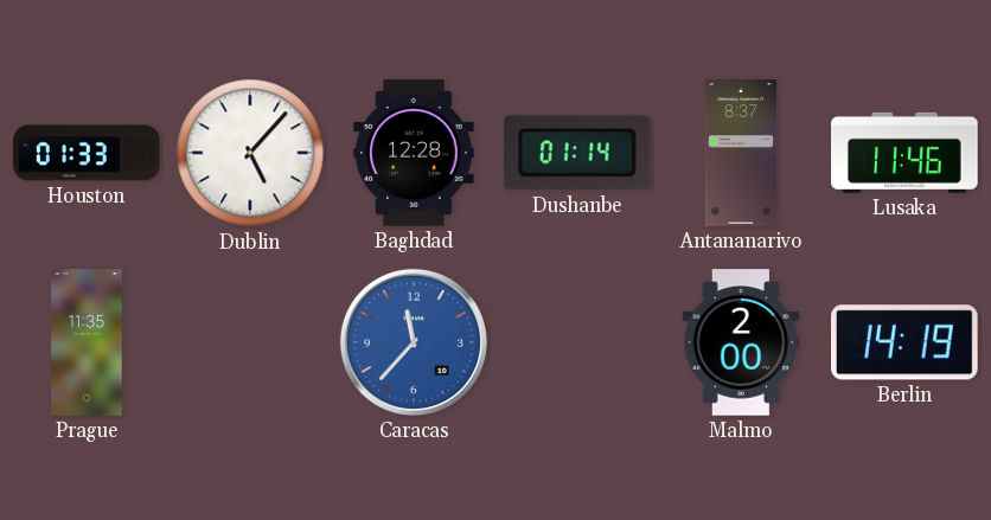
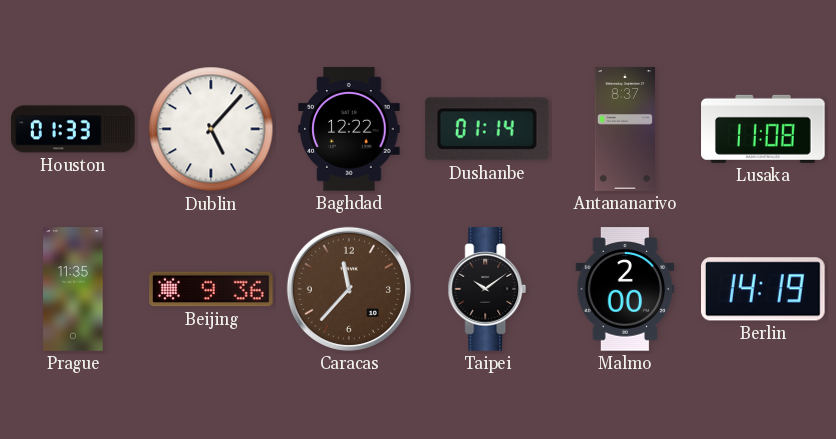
Baghdad: 12:28 -> 12:22 (349, 129)
Lusaka: 11:46 -> 11:08 (763, 129)
Beijing: none -> 9:36 (211, 289)
Caracas dial: blue -> brown (349, 289)
Taipei: none -> 10:09 (487, 289)
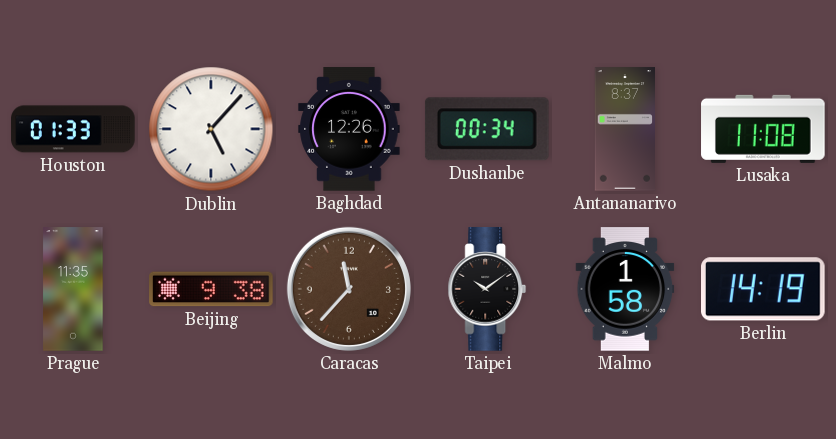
Baghdad: 12:22 -> 12:26 (349, 129)
Dushanbe: 01:14 -> 00:34 (487, 129)
Beijing: 9:36 -> 9:38 (211, 289)
Malmo: 2:00 -> 1:58 (625, 289)
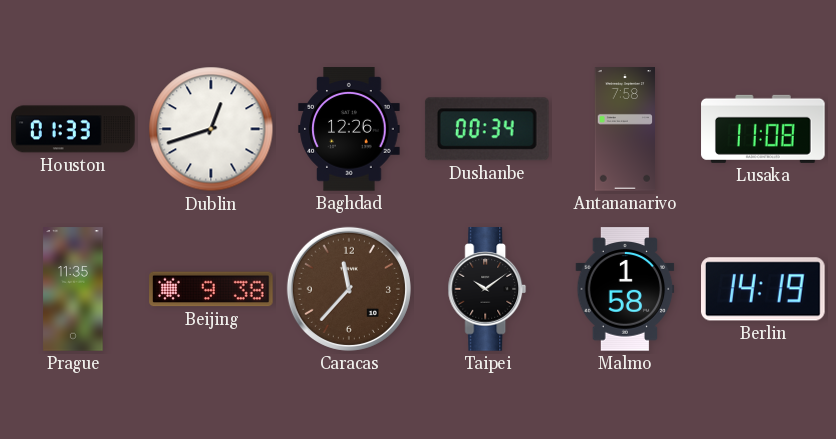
Dublin: 5:07 -> 12:42 (211, 129)
Antananarivo: 8:37 -> 7:58 (625, 129)
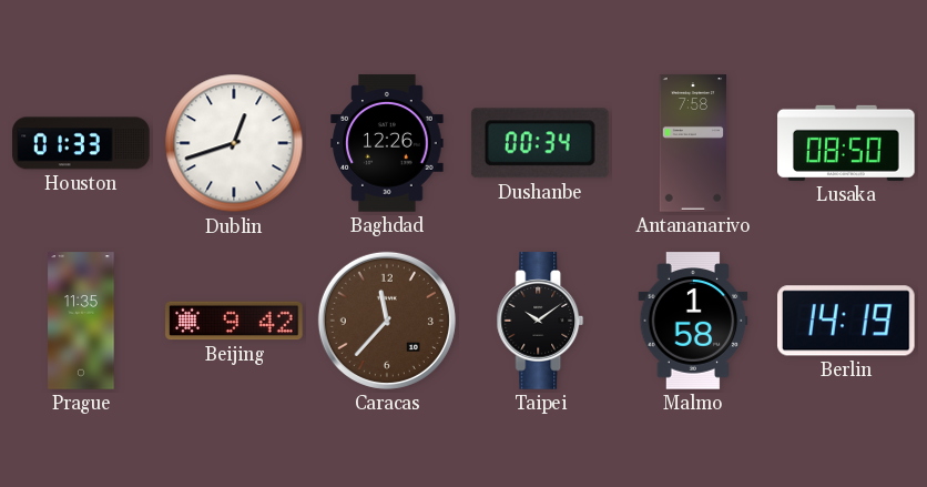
Lusaka: 11:08 -> 08:50 (846, 143)
Beijing: 9:38 -> 9:42 (234, 321)
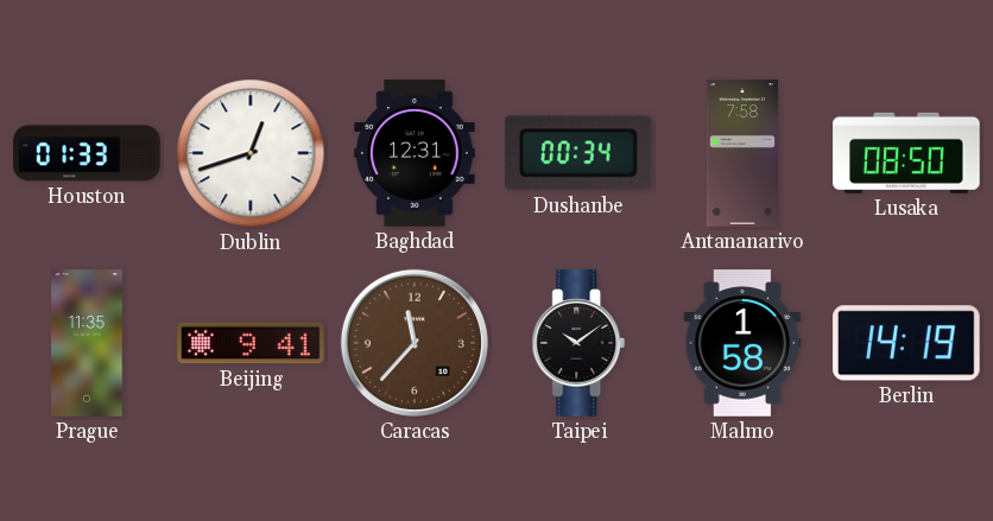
Baghdad: 12:26 -> 12:31 (415, 153)
Beijing: 9:42 -> 9:41 (251, 343)
